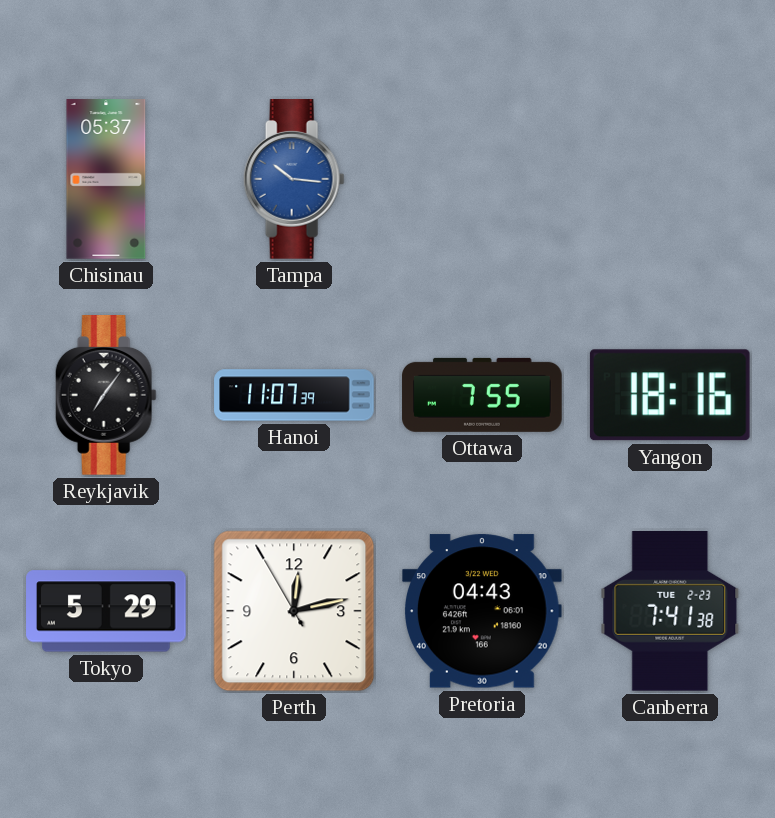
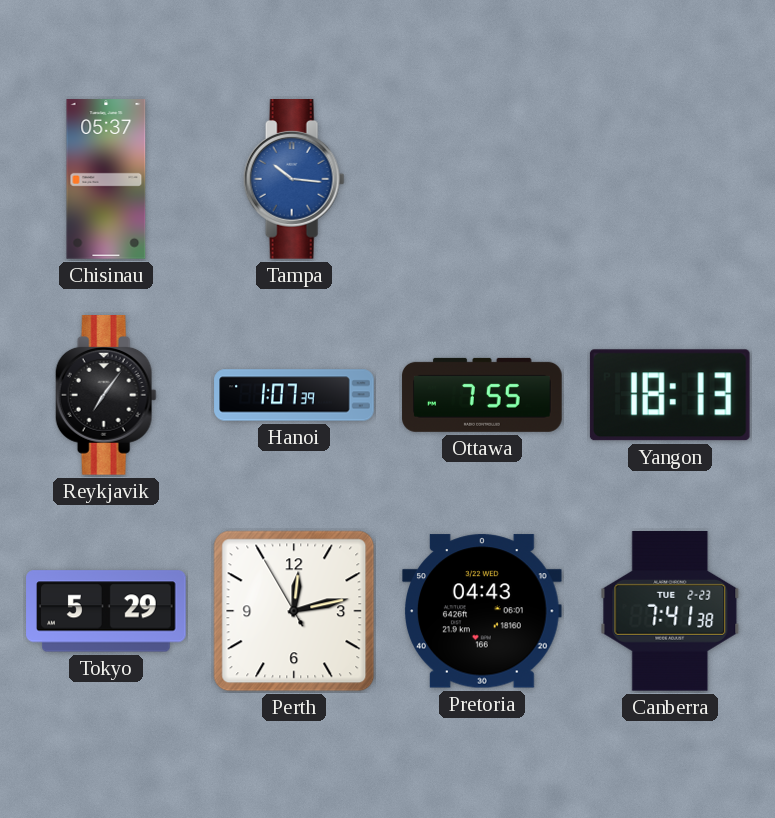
Hanoi: 11:07 -> 1:07 (294, 395)
Yangon: 18:16 -> 18:13 (670, 395)
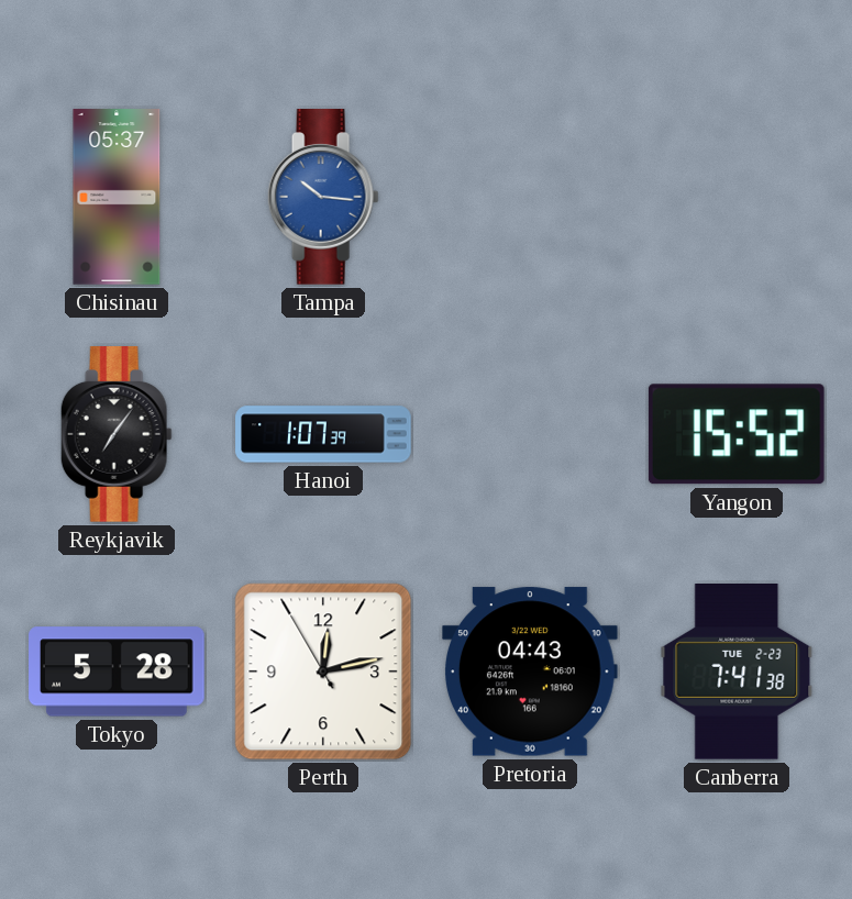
Ottawa: 7:55 -> none (482, 395)
Yangon: 18:13 -> 15:52 (737, 434)
Tokyo: 5:29 -> 5:28 (117, 672)
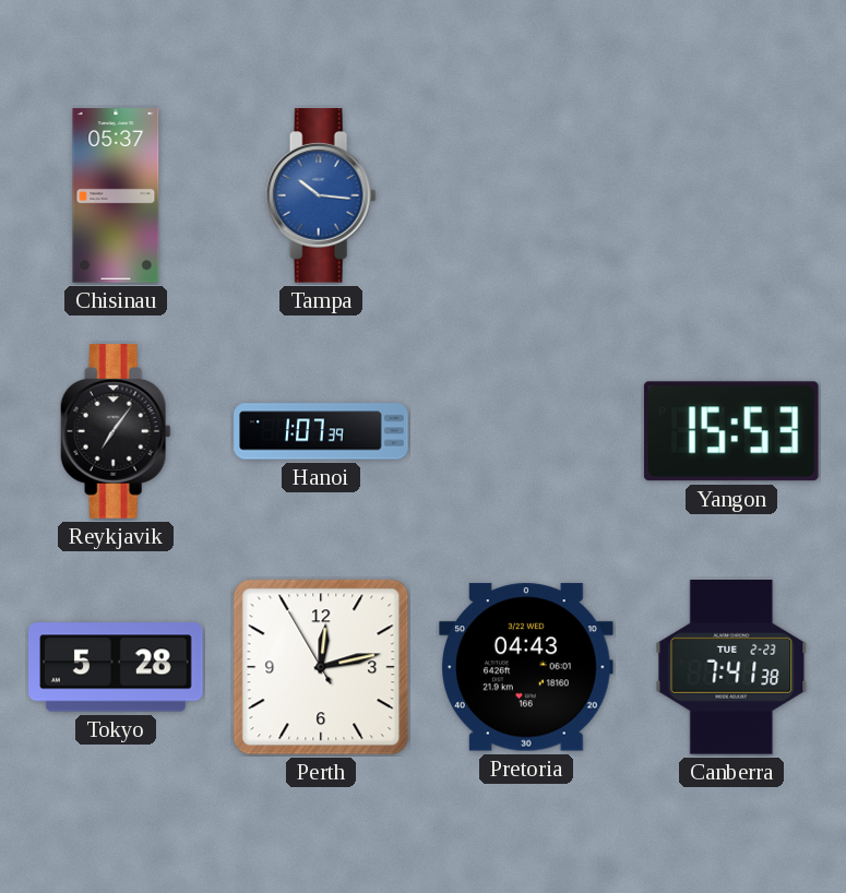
Yangon: 15:52 -> 15:53 (731, 431)
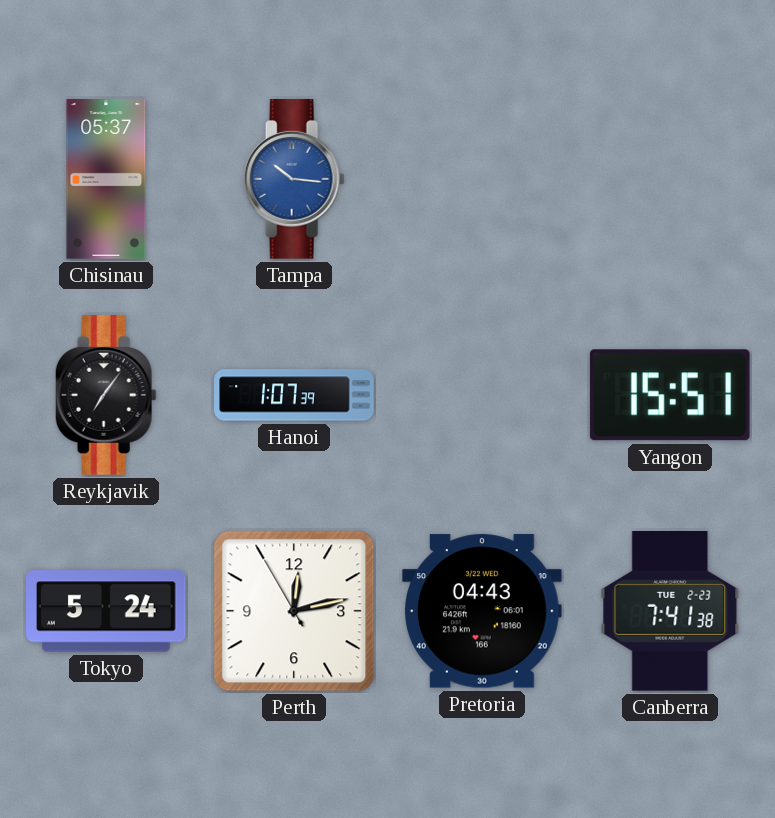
Yangon: 15:53 -> 15:51 (670, 395)
Tokyo: 5:28 -> 5:24 (106, 611)
